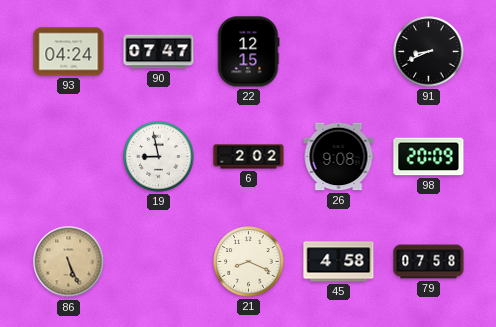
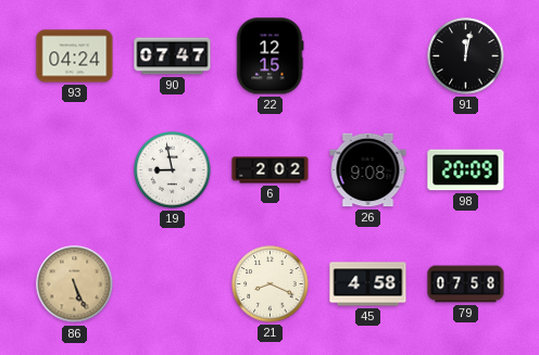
91: 8:41 -> 12:02 (466, 56)
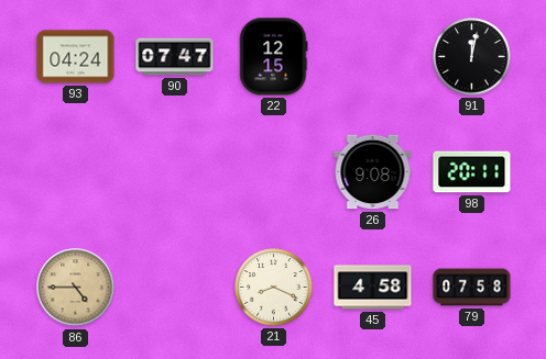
19: 8:58 -> none (173, 170)
6: 2:02 -> none (271, 170)
98: 20:09 -> 20:11 (472, 172)
86: 5:26 -> 4:45 (76, 288)
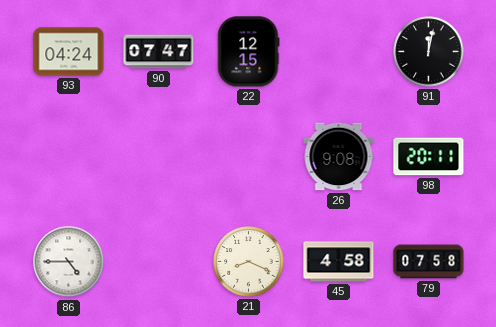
86 dial: champagne -> white (69, 262)
